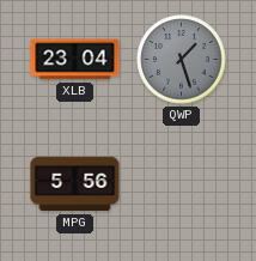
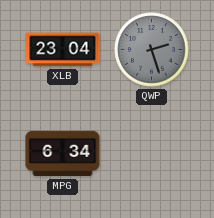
QWP: 1:27 -> 2:27 (152, 50)
MPG: 5:56 -> 6:34 (63, 154)
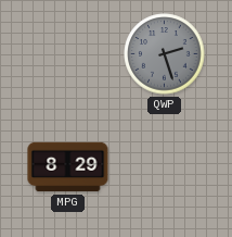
XLB: 23:04 -> none (63, 50)
MPG: 6:34 -> 8:29 (68, 167)
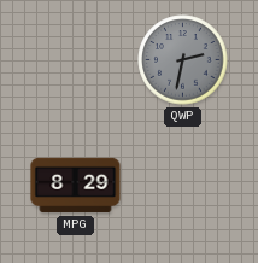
QWP: 2:27 -> 2:32 (183, 60)
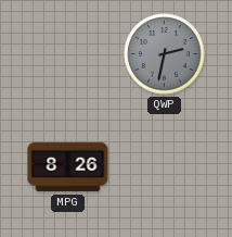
MPG: 8:29 -> 8:26 (68, 167)
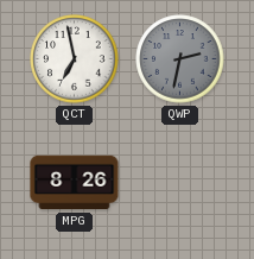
QCT: none -> 6:58 (75, 59)
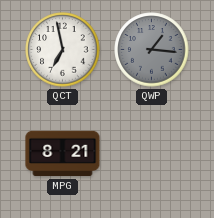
QWP: 2:32 -> 1:16 (152, 50)
MPG: 8:26 -> 8:21 (63, 154)
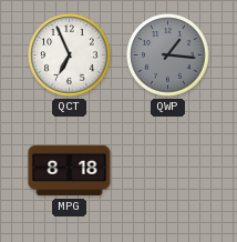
QCT: 6:58 -> 6:56 (70, 56)
MPG: 8:21 -> 8:18 (70, 171)
